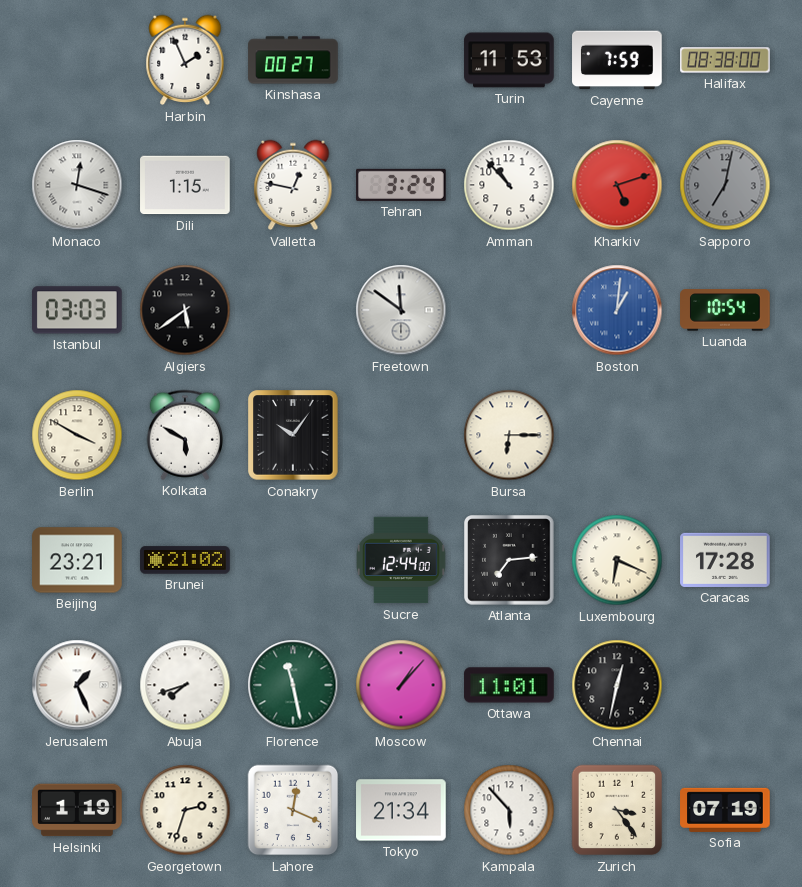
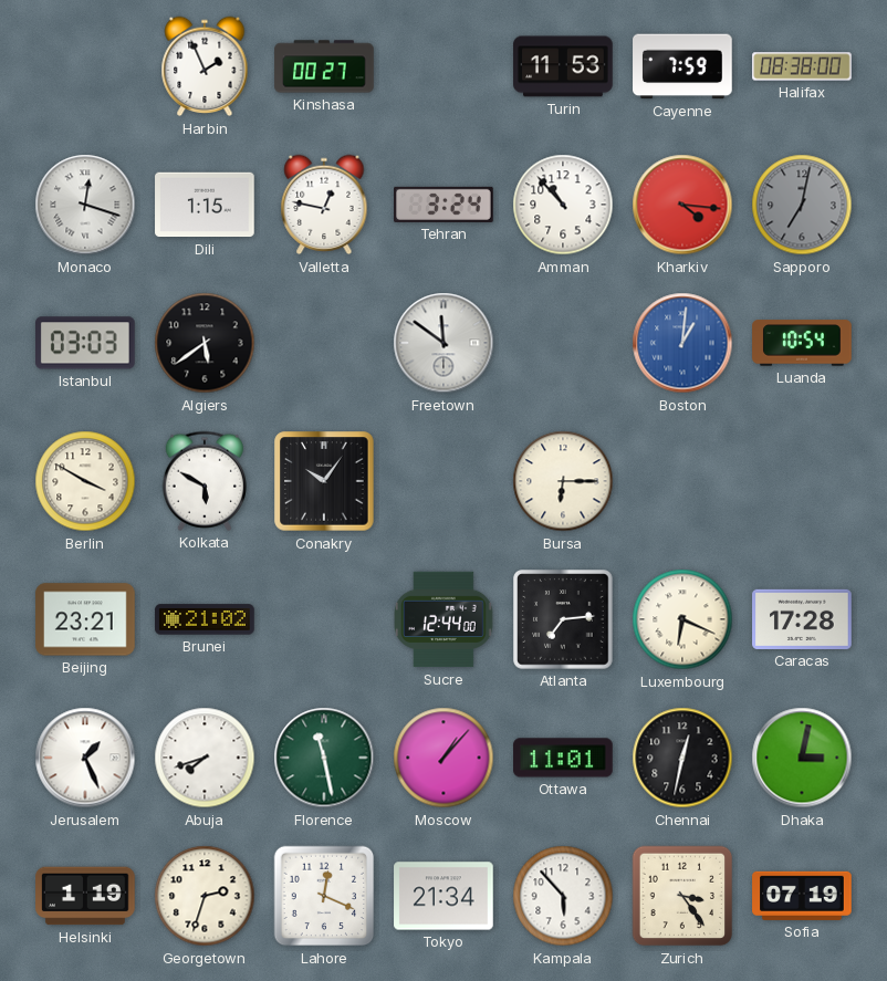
Kharkiv: 5:12 -> 4:16 (682, 205)
Dhaka: none -> 3:02 (802, 758)
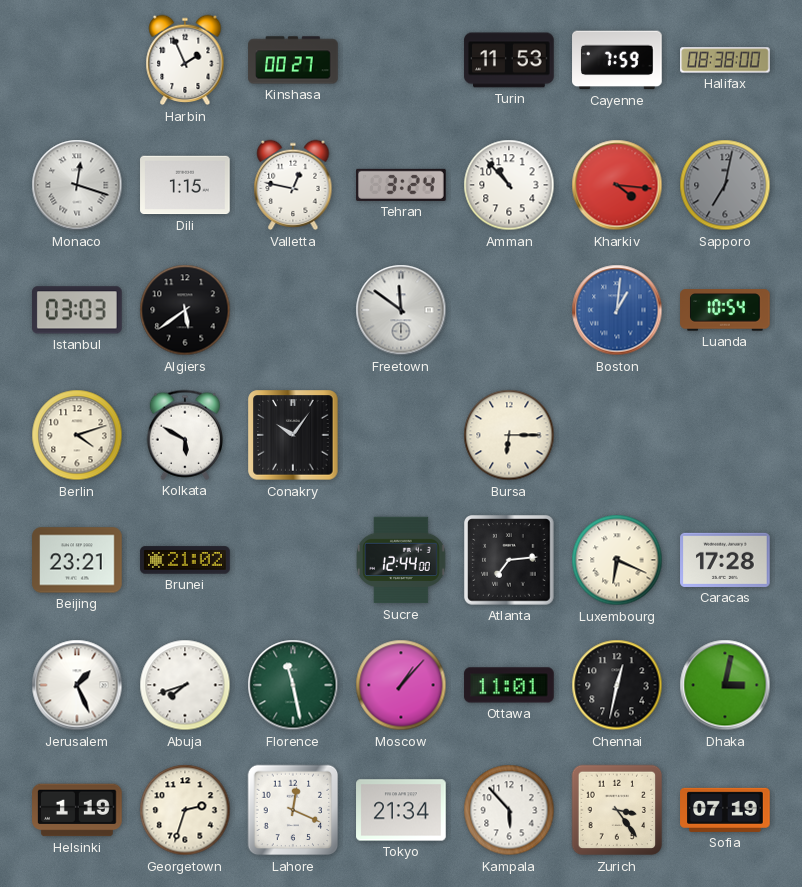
Berlin: 3:50 -> 4:12 (77, 435)
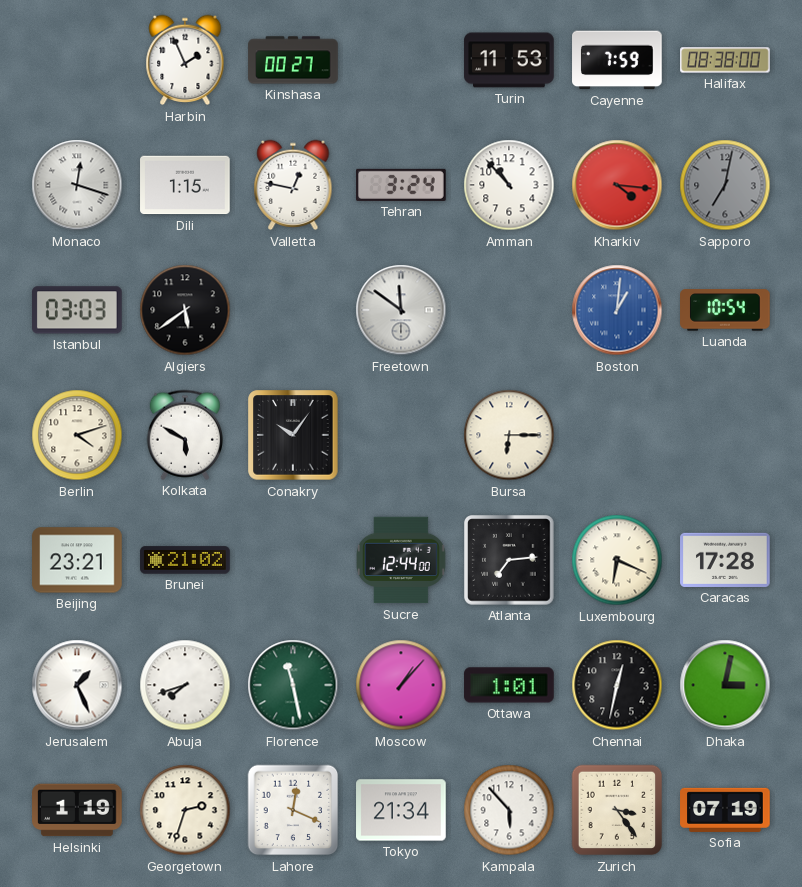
Ottawa: 11:01 -> 1:01 (509, 685)
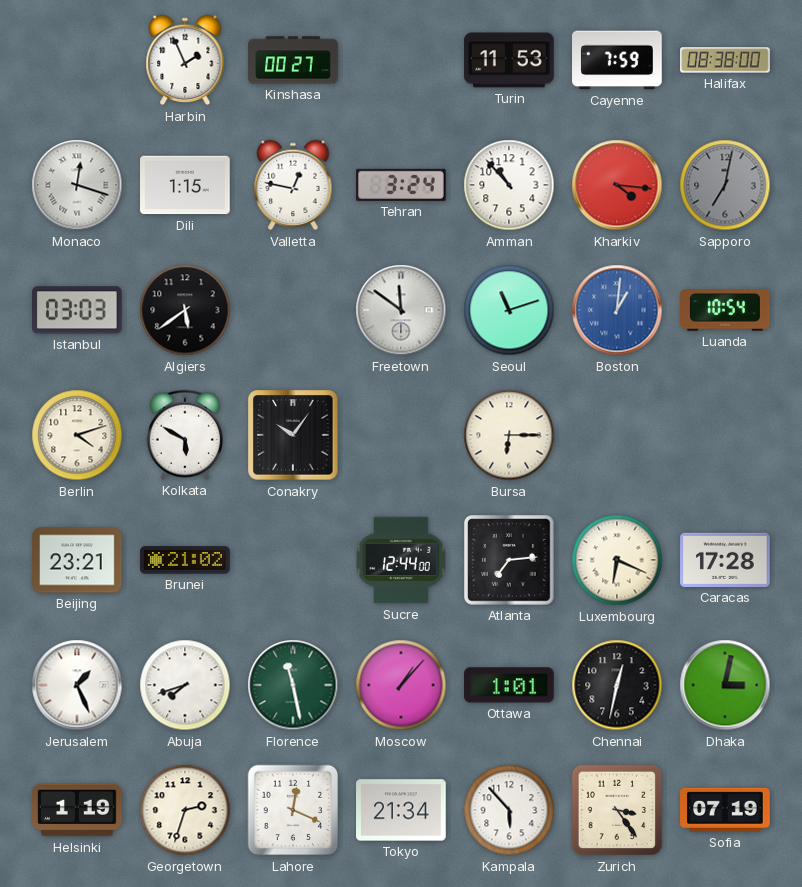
Seoul: none -> 11:12 (509, 310)
